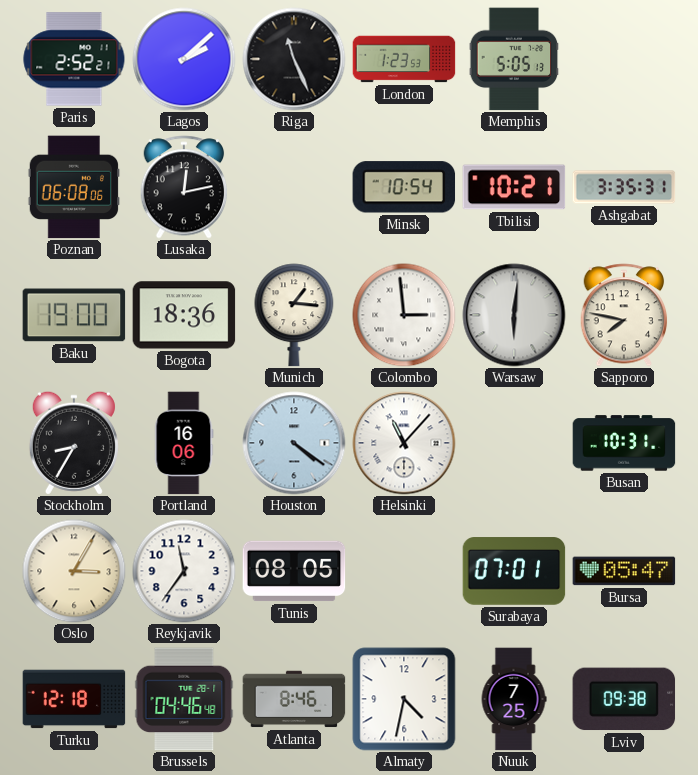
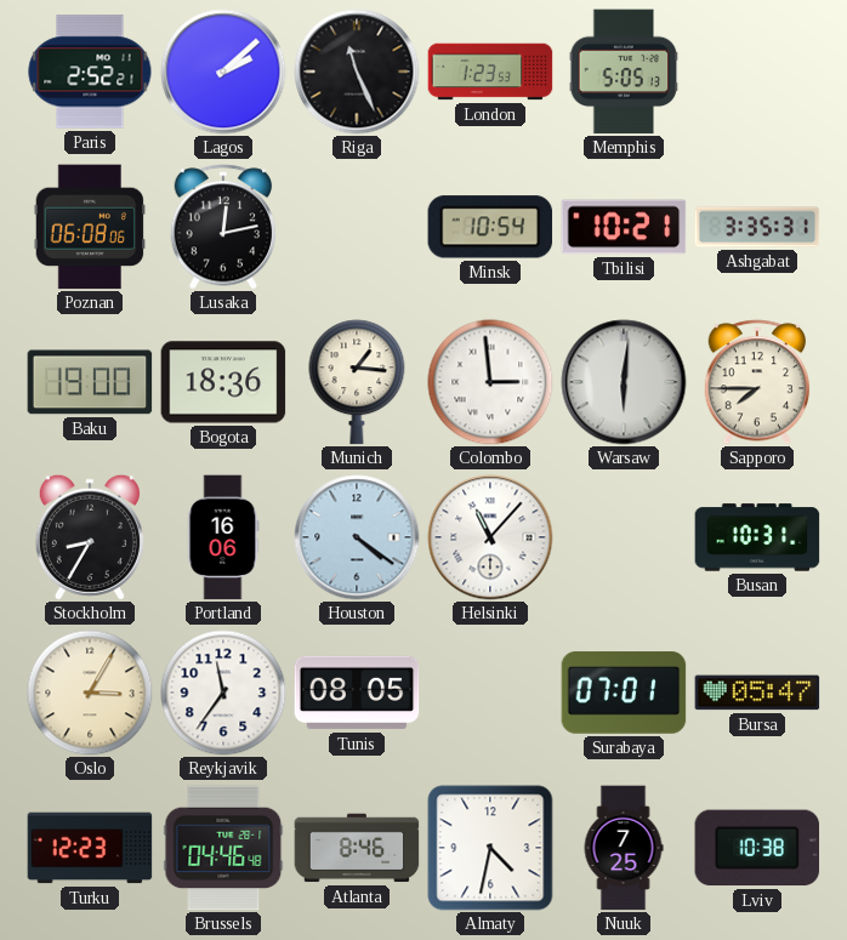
Sapporo: 7:47 -> 7:45 (757, 382)
Turku: 12:18 -> 12:23 (90, 848)
Lviv: 09:38 -> 10:38 (757, 848)
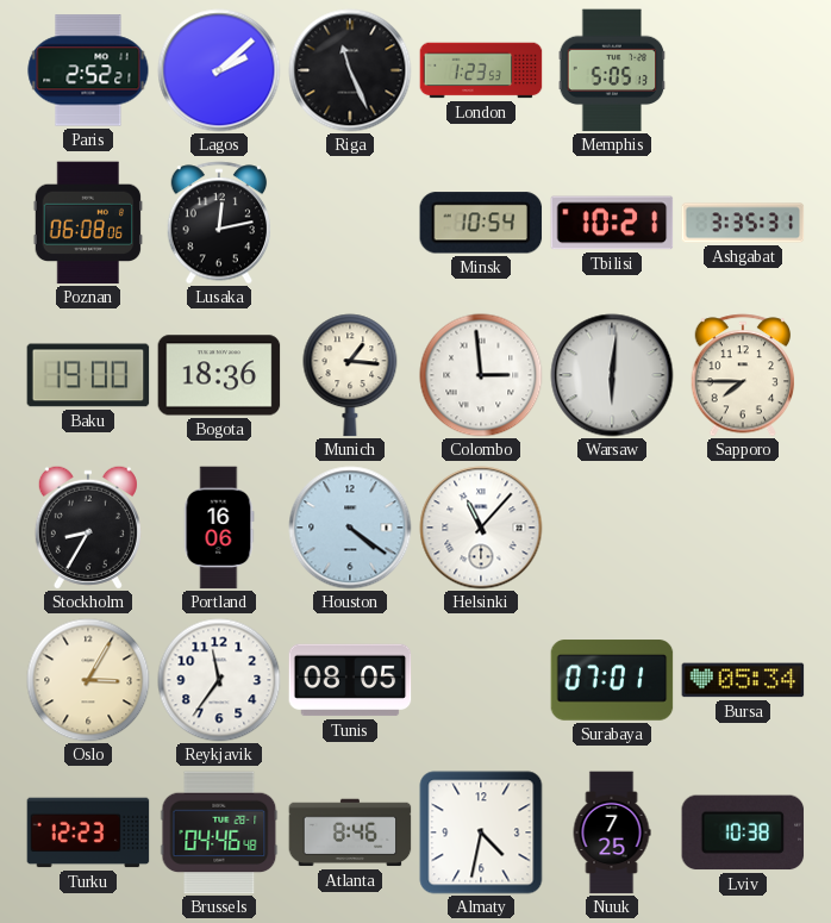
Busan: 10:31 -> none (757, 537)
Bursa: 05:47 -> 05:34 (743, 680)
